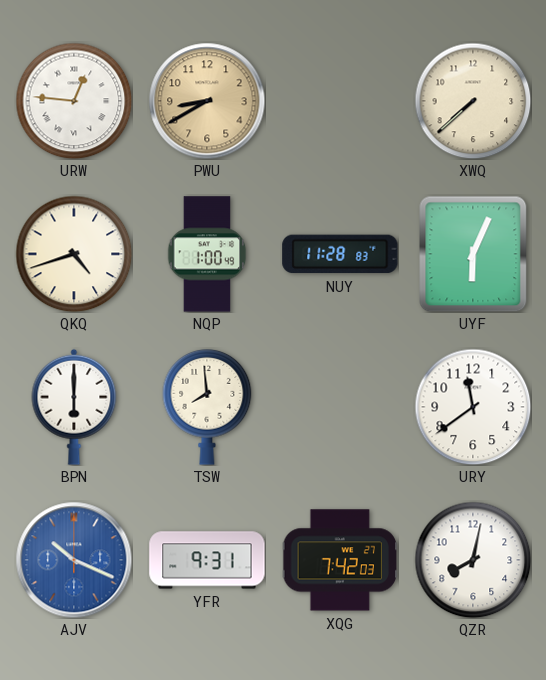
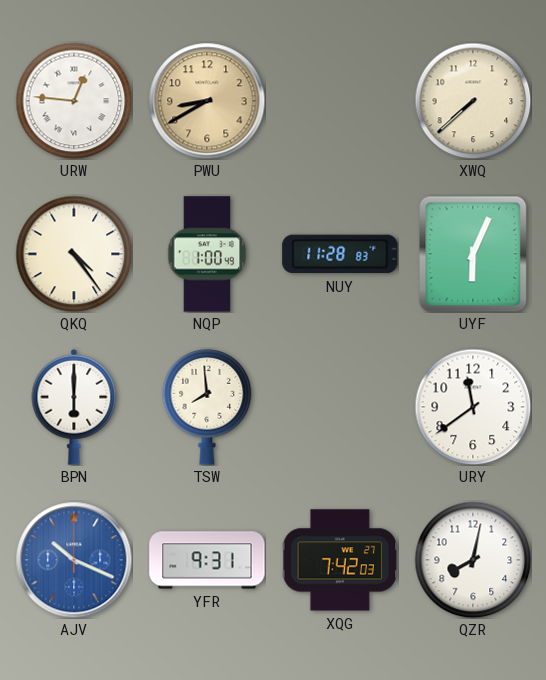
QKQ: 4:42 -> 4:24 (74, 254)
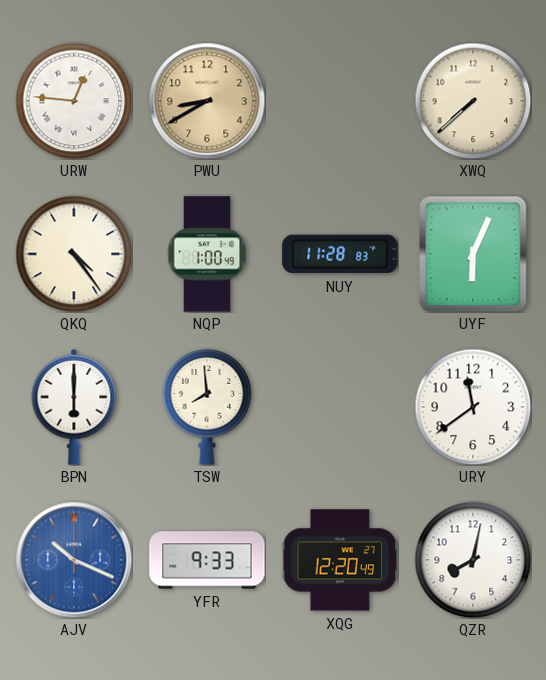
YFR: 9:31 -> 9:33 (207, 560)
XQG: 7:42 -> 12:20 (340, 560)
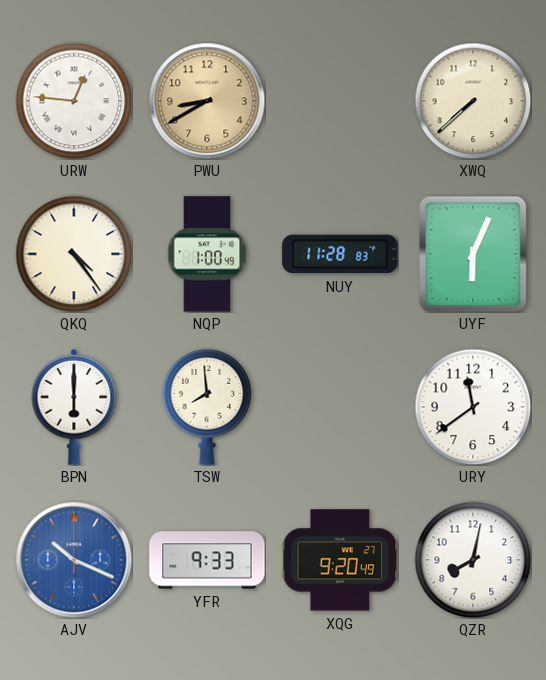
XQG: 12:20 -> 9:20 (340, 560)
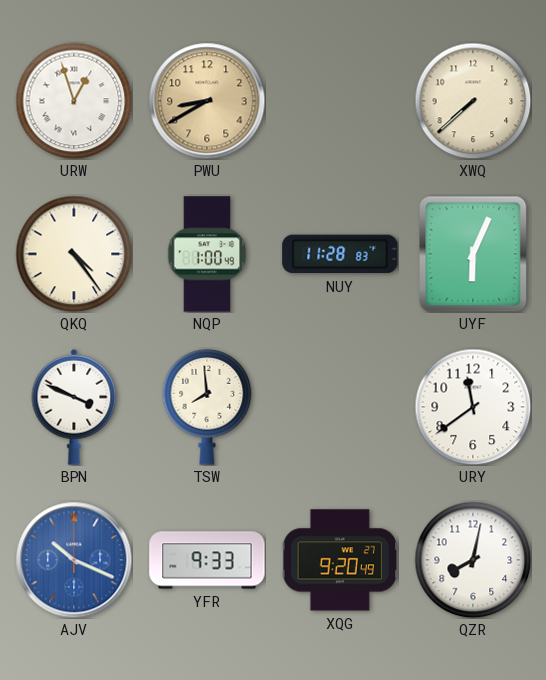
URW: 12:46 -> 12:57 (74, 101)
BPN: 6:00 -> 3:49 (74, 407)
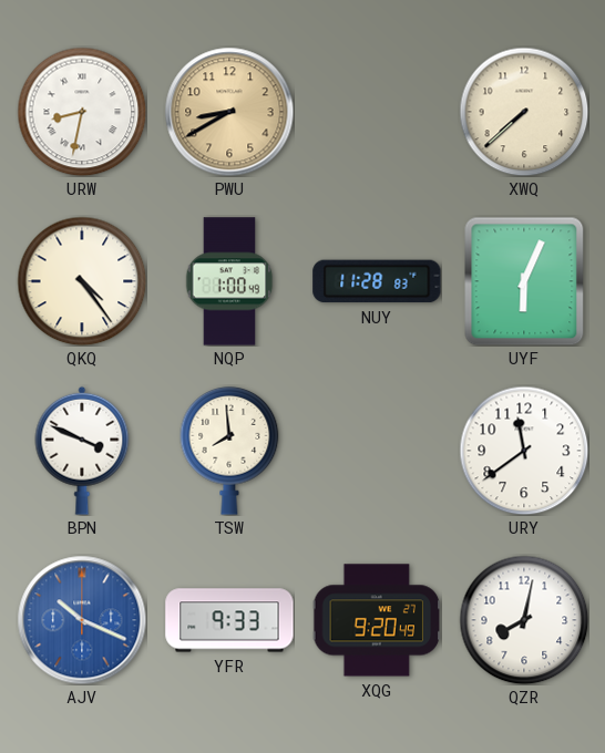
URW: 12:57 -> 8:32 (82, 112)
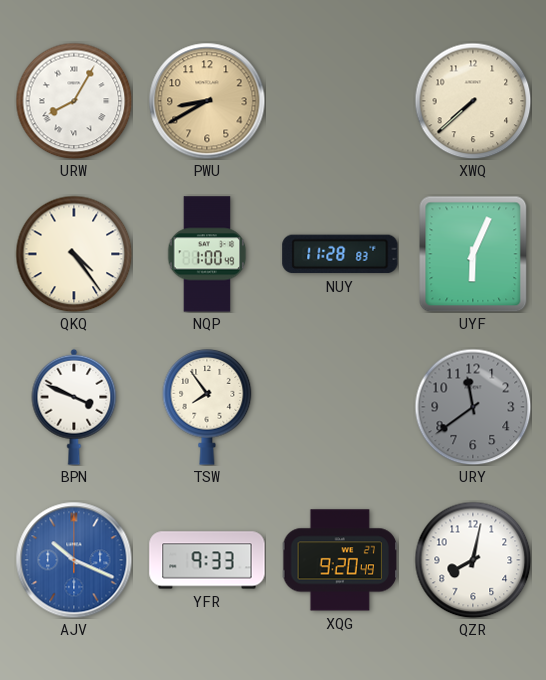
URW: 8:32 -> 8:05 (74, 101)
TSW: 7:59 -> 7:54 (207, 407)
URY dial: white -> grey (473, 407)
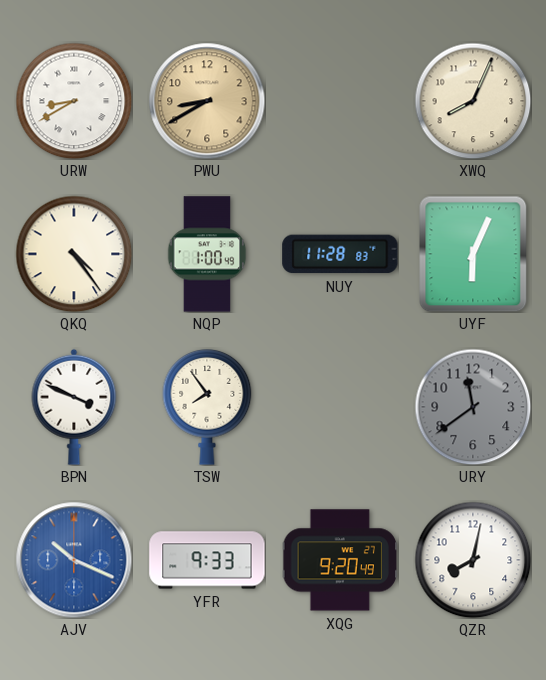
URW: 8:05 -> 8:40 (74, 101)
XWQ: 7:38 -> 8:04 (473, 101)
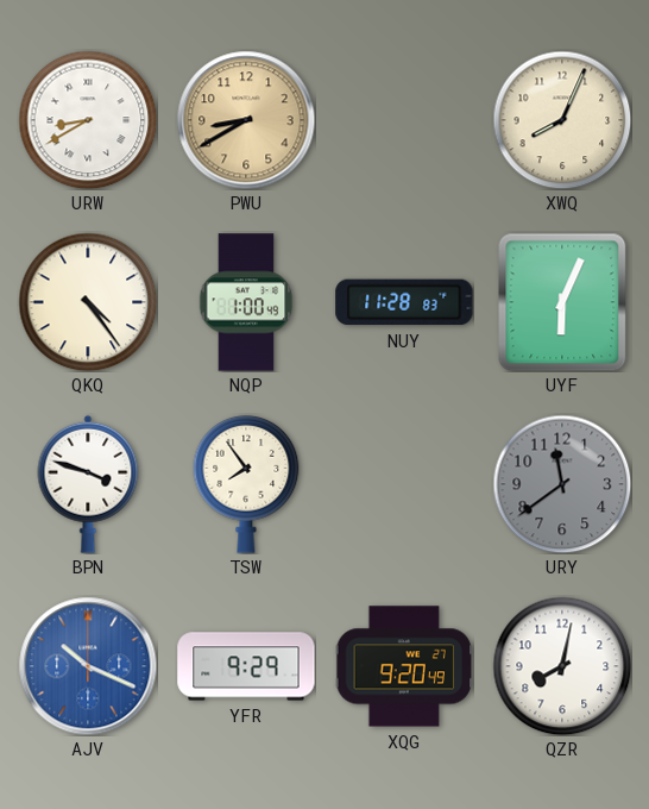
BPN: 3:49 -> 3:48 (88, 484)
YFR: 9:33 -> 9:29 (246, 666)
